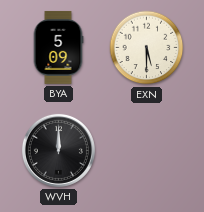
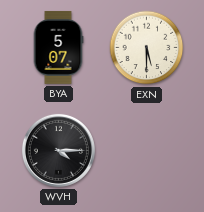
BYA: 5:09 -> 5:07 (58, 47)
WVH: 12:00 -> 4:15 (58, 150)
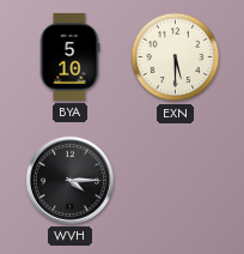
BYA: 5:07 -> 5:10 (69, 56)
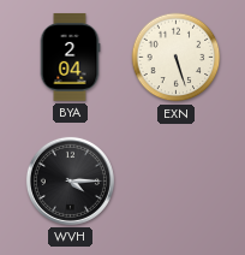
BYA: 5:10 -> 2:04 (70, 57)
EXN: 5:30 -> 5:27 (177, 58)
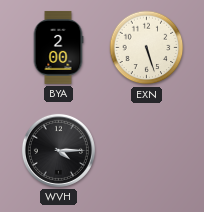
BYA: 2:04 -> 2:00 (58, 47)
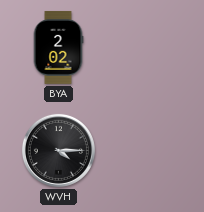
BYA: 2:00 -> 2:02 (58, 47)
EXN: 5:27 -> none (147, 48)
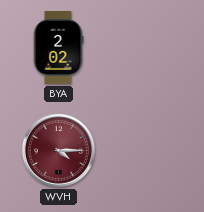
WVH dial: black -> burgundy (58, 150)
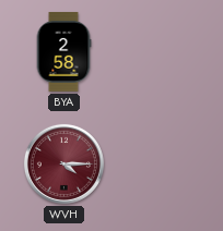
BYA: 2:02 -> 2:58 (63, 51)
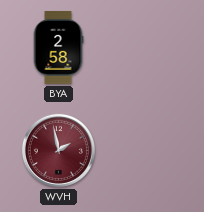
WVH: 4:15 -> 1:58 (58, 150)
